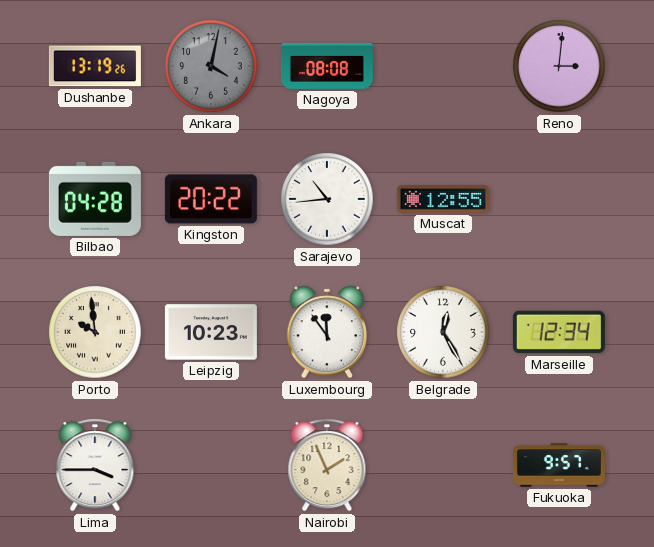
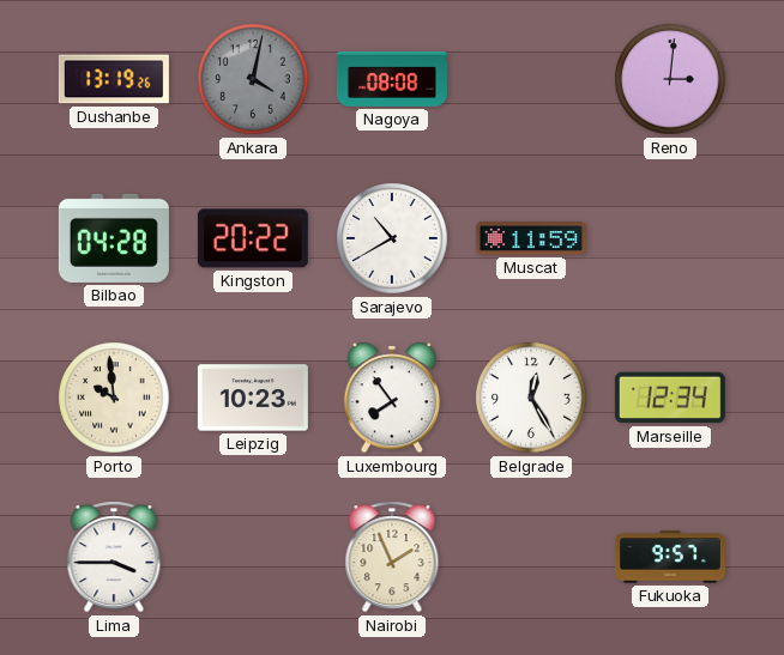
Sarajevo: 10:44 -> 10:40 (392, 238)
Muscat: 12:55 -> 11:59 (531, 238)
Luxembourg: 11:54 -> 7:54 (392, 398)
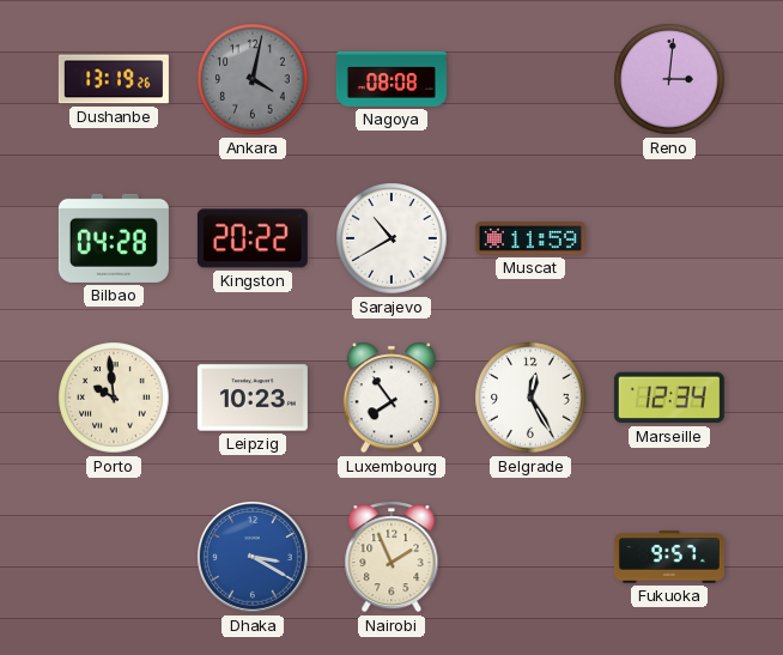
Lima: 3:45 -> none (114, 557)
Dhaka: none -> 3:20 (253, 557)
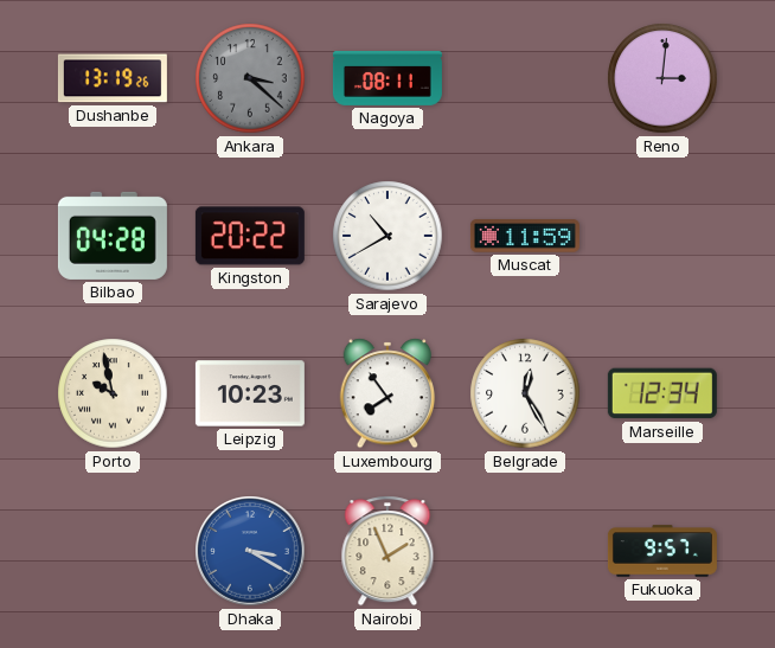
Ankara: 4:02 -> 3:22 (250, 78)
Nagoya: 08:08 -> 08:11 (387, 78)
Porto: 9:59 -> 9:58 (113, 393)
